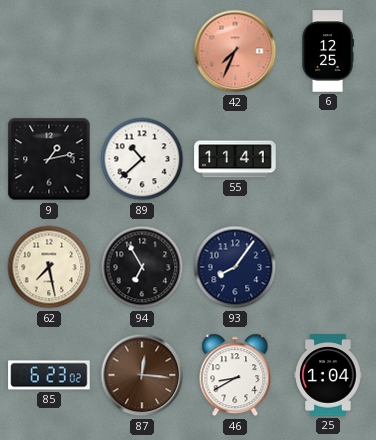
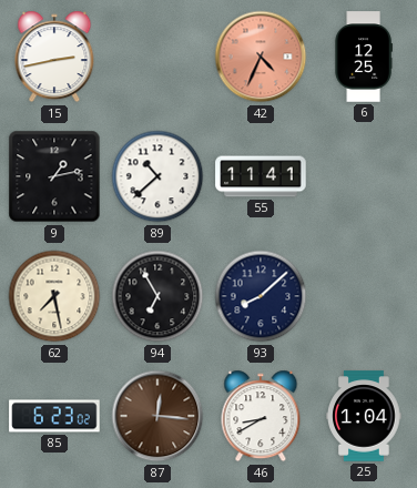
15: none -> 2:43 (54, 57)
42: 7:34 -> 4:34 (261, 57)
93: 8:06 -> 8:08 (261, 296)
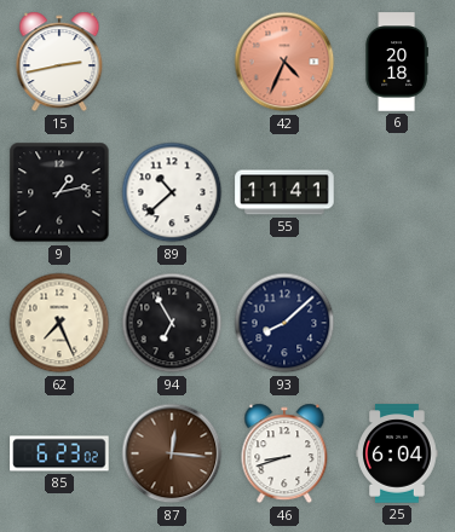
6: 12:25 -> 20:18 (397, 62)
62: 7:28 -> 7:26 (59, 323)
46: 8:40 -> 8:42 (284, 453)
25: 1:04 -> 6:04 (397, 453)
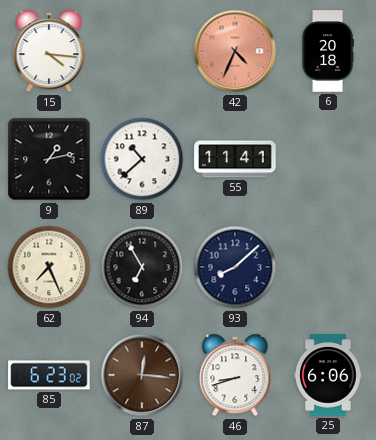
15: 2:43 -> 4:16 (49, 51)
25: 6:04 -> 6:06 (328, 375)
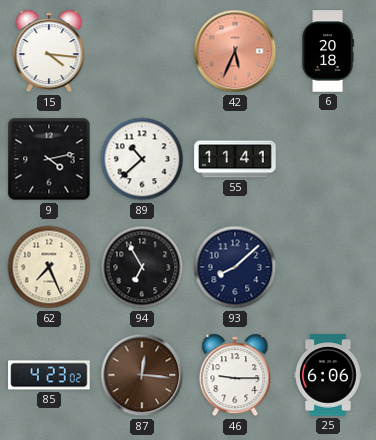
42: 4:34 -> 5:34 (235, 51)
9: 1:13 -> 4:13 (49, 159)
85: 6:23 -> 4:23 (49, 375)
46: 8:42 -> 9:15 (235, 375)
